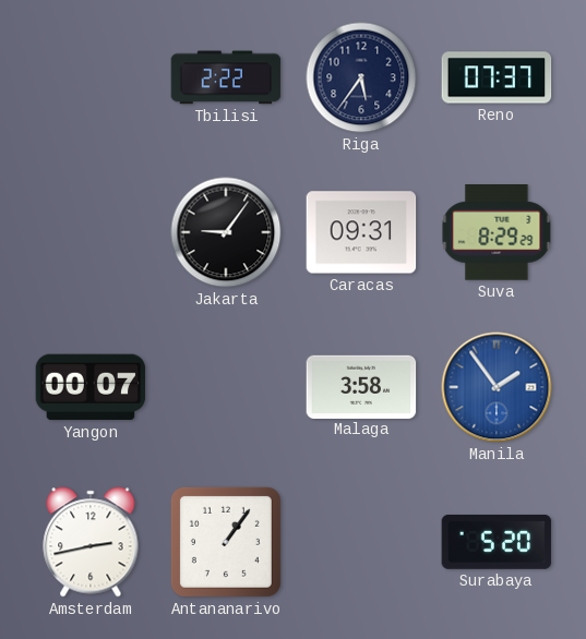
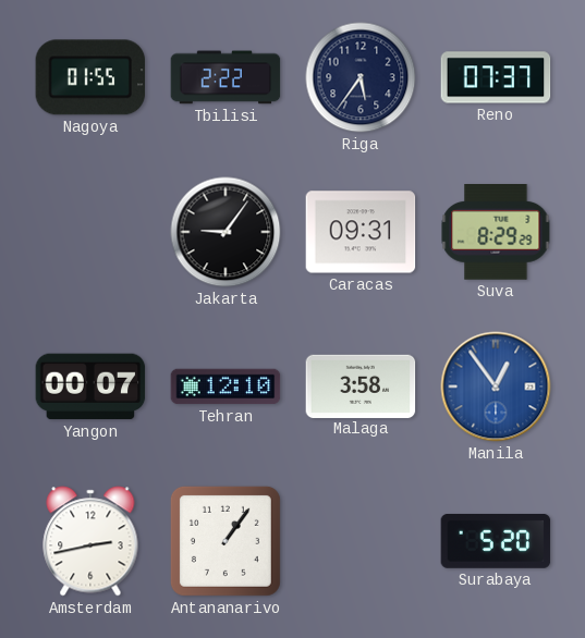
Nagoya: none -> 01:55 (90, 77)
Tehran: none -> 12:10 (226, 387)
Manila: 1:54 -> 12:54 (496, 387)
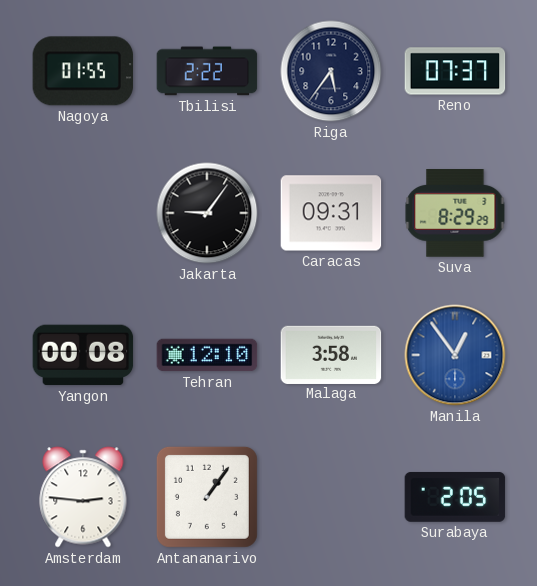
Yangon: 00:07 -> 00:08 (83, 355)
Amsterdam: 2:43 -> 2:46 (83, 497)
Surabaya: 5:20 -> 2:05 (455, 497)
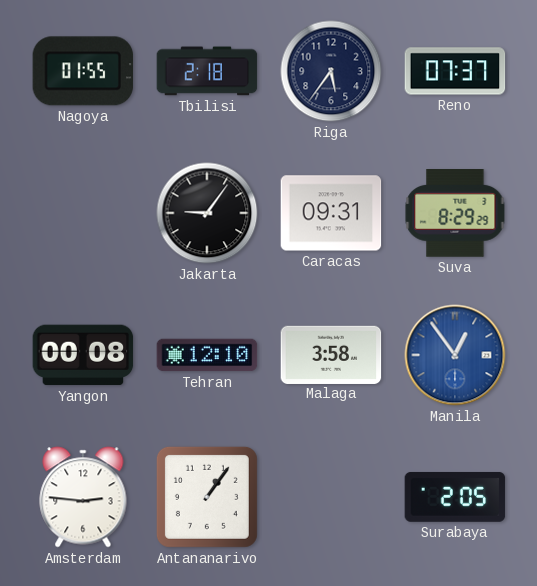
Tbilisi: 2:22 -> 2:18 (207, 71)
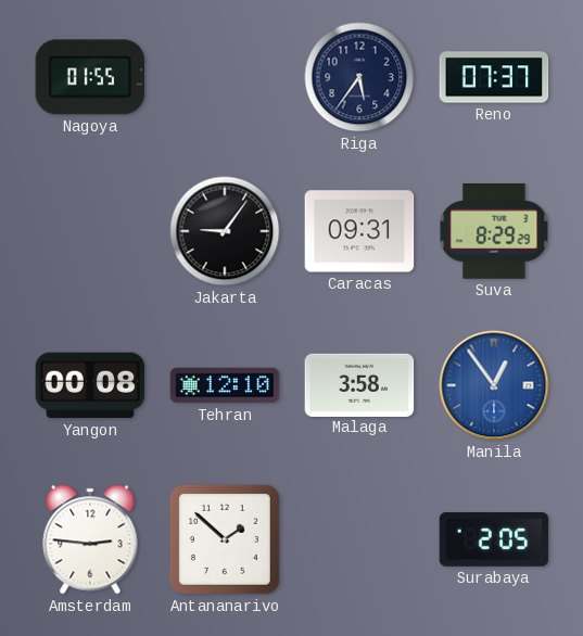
Tbilisi: 2:18 -> none (207, 71)
Antananarivo: 1:06 -> 1:52 (225, 539)
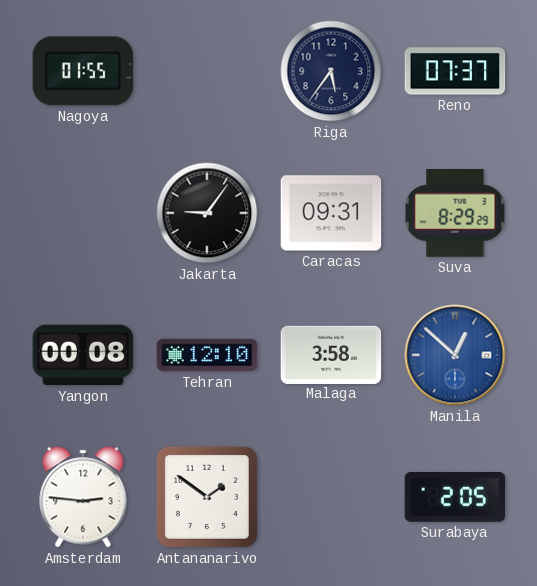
Manila: 12:54 -> 12:52 (455, 355)
Antananarivo: 1:52 -> 1:51 (207, 497)
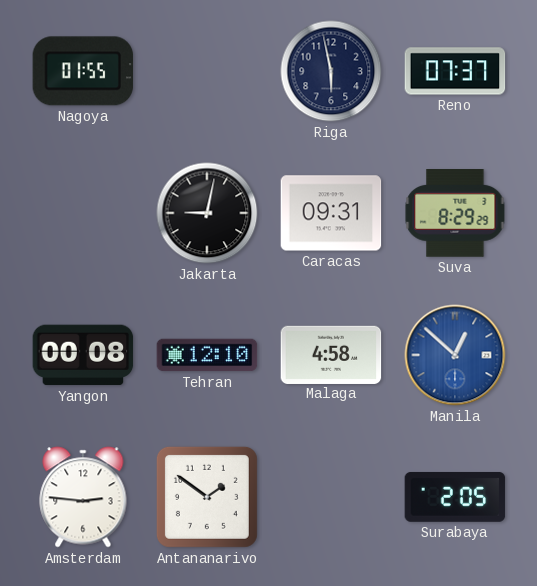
Riga: 5:36 -> 5:58 (331, 71)
Jakarta: 9:06 -> 9:02 (207, 213)
Malaga: 3:58 -> 4:58 (331, 354)
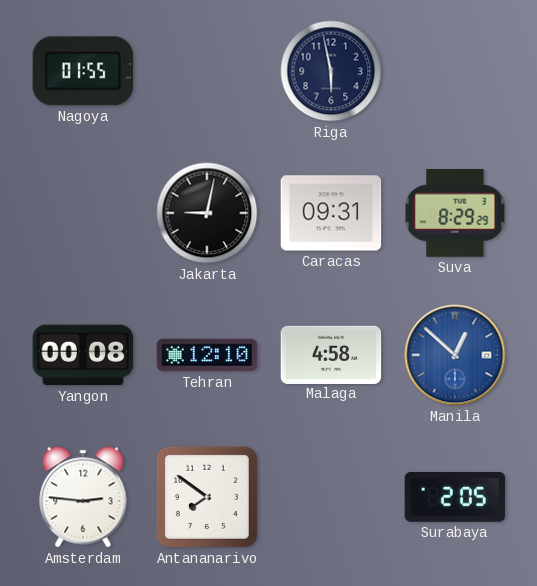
Reno: 07:37 -> none (455, 71)
Antananarivo: 1:51 -> 7:51 (207, 497)
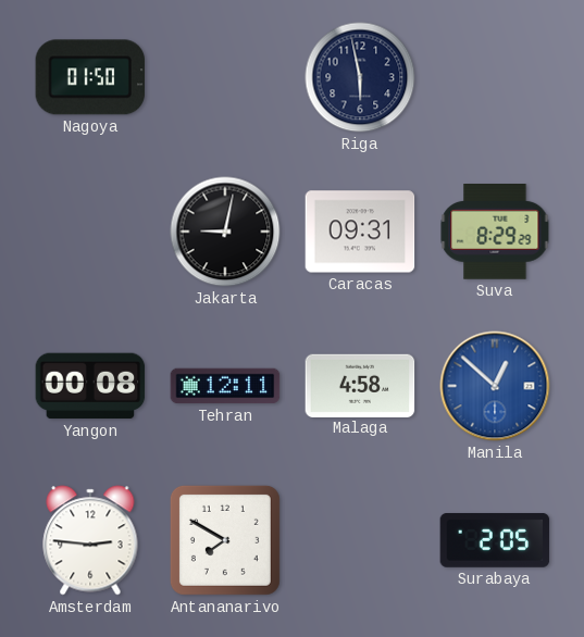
Nagoya: 01:55 -> 01:50 (90, 77)
Tehran: 12:10 -> 12:11 (225, 386)
Antananarivo: 7:51 -> 7:50 (225, 540)
